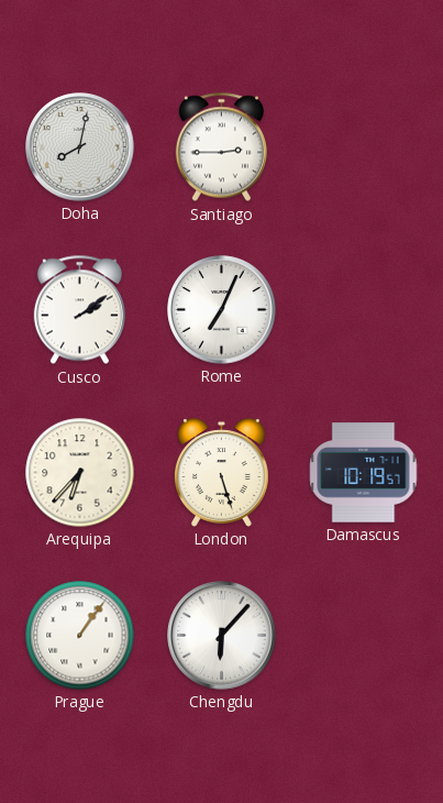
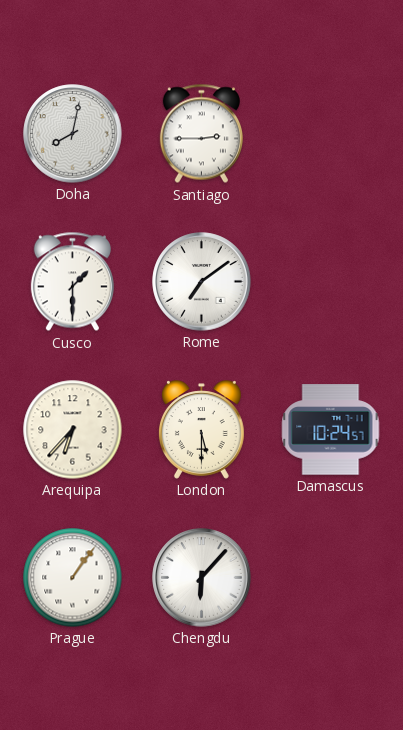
Cusco: 2:09 -> 1:30 (72, 282)
Rome: 7:04 -> 7:09 (202, 282)
London: 5:27 -> 5:30 (201, 430)
Damascus: 10:19 -> 10:24 (331, 430)
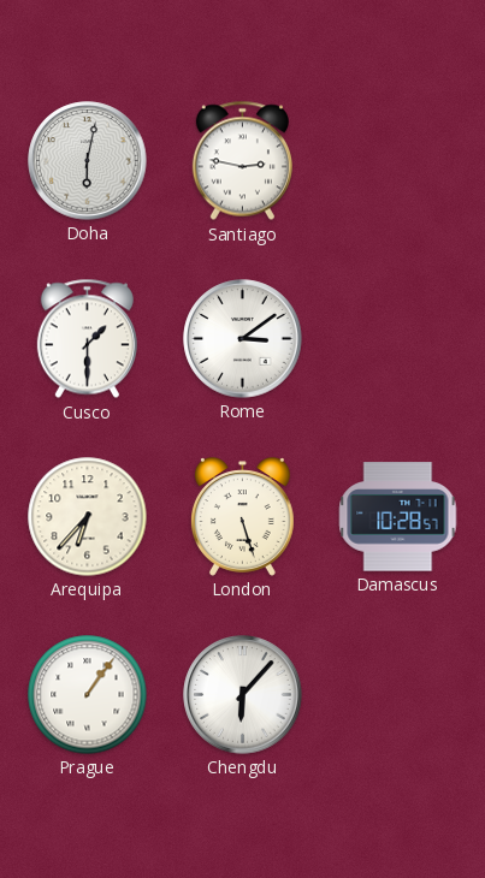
Doha: 8:02 -> 6:02 (88, 161)
Santiago: 2:45 -> 2:47 (242, 161)
Rome: 7:09 -> 3:09 (243, 339)
London: 5:30 -> 5:27 (242, 517)
Damascus: 10:24 -> 10:28 (398, 517)
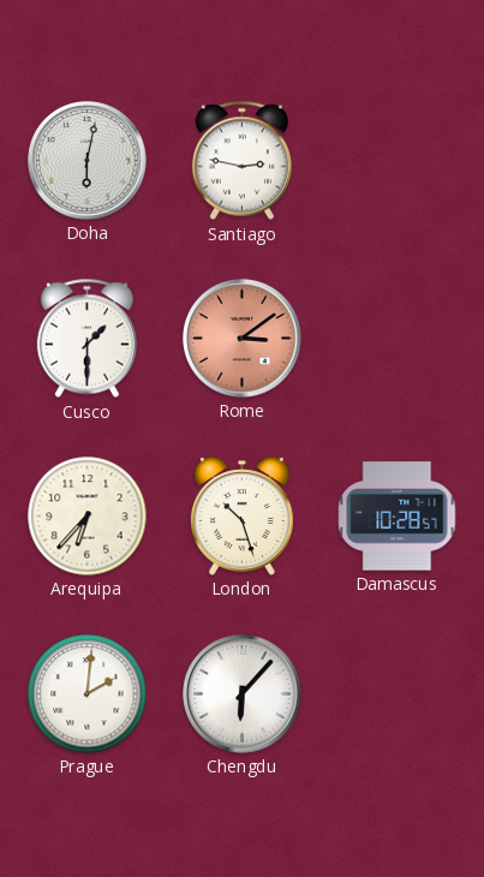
Rome dial: white -> salmon (243, 339)
London: 5:27 -> 10:27 (241, 517)
Prague: 1:06 -> 2:01 (88, 694)
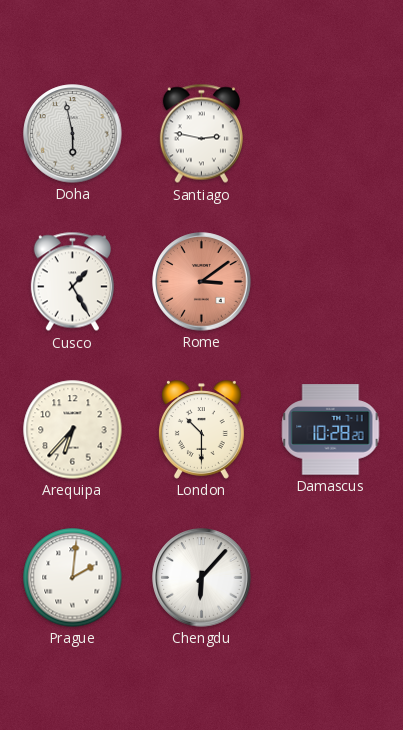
Doha: 6:02 -> 5:58 (73, 134)
Cusco: 1:30 -> 1:25 (72, 282)
London: 10:27 -> 10:30 (201, 430)
Damascus: 10:28:57 -> 10:28:20 (331, 430)
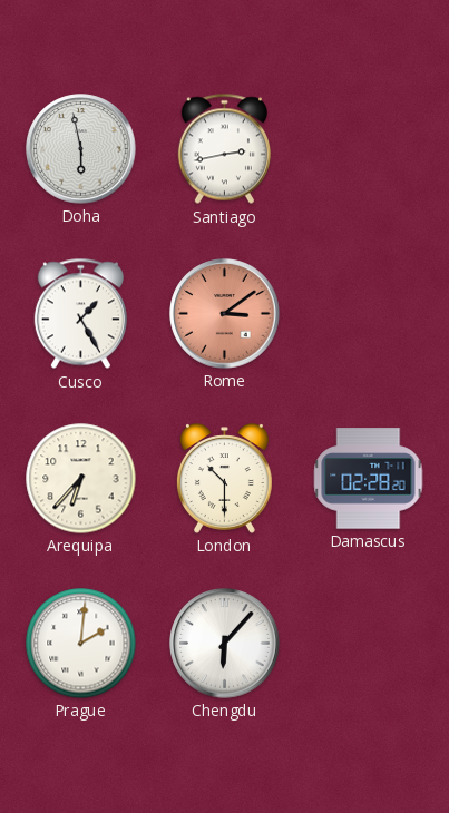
Santiago: 2:47 -> 2:43 (224, 149)
Damascus: 10:28 -> 02:28 (369, 479)
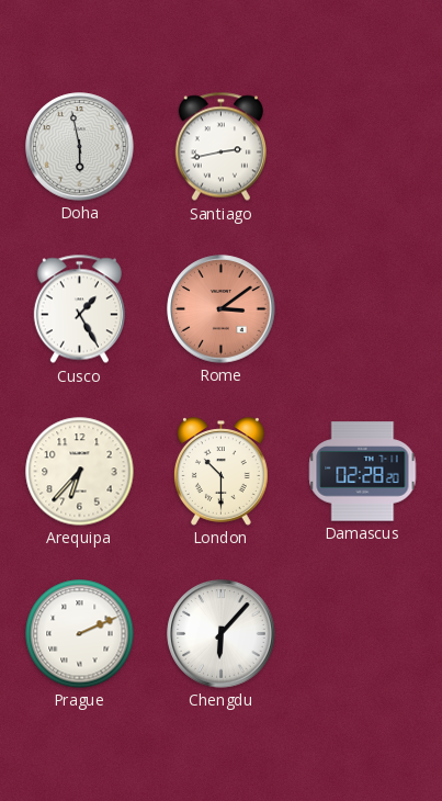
Prague: 2:01 -> 2:11 (80, 634)
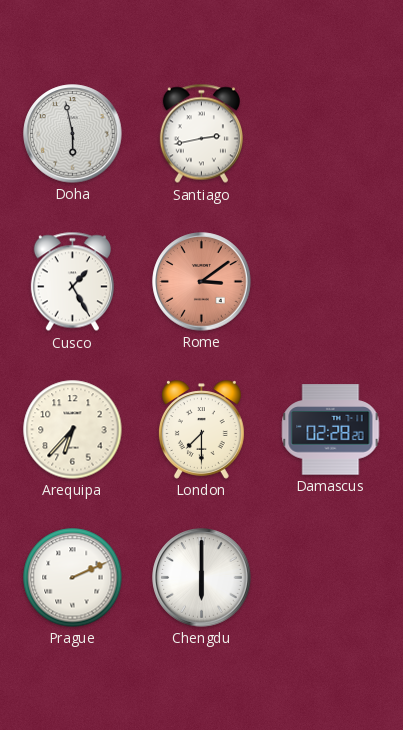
London: 10:30 -> 7:30 (201, 430)
Chengdu: 6:07 -> 6:00 (202, 578)
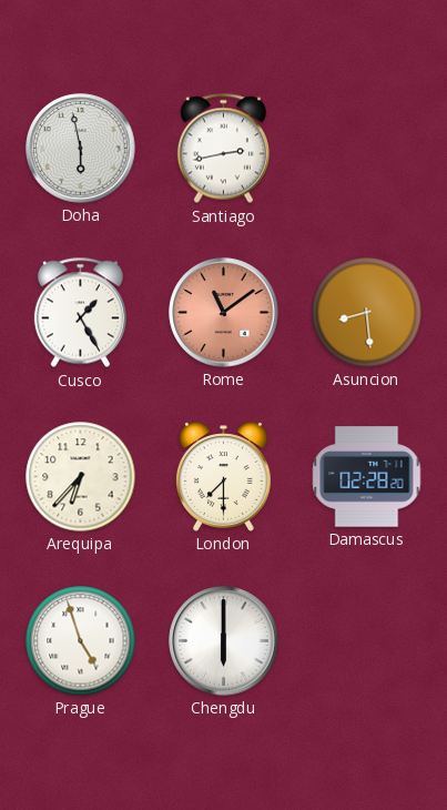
Rome: 3:09 -> 11:09 (224, 313)
Asuncion: none -> 8:29 (367, 313)
Prague: 2:11 -> 4:57 (81, 641)
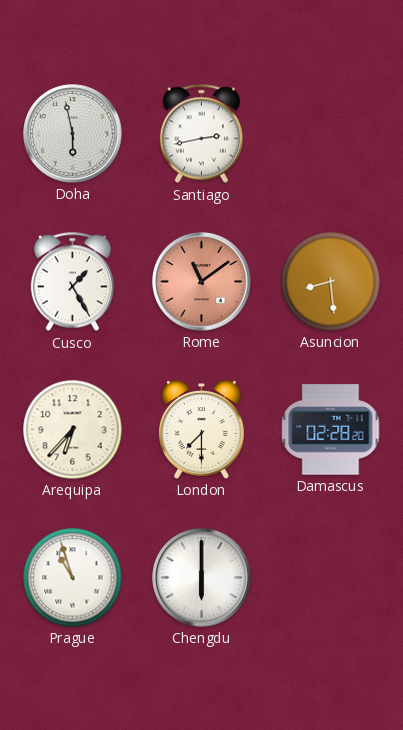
Prague: 4:57 -> 10:57 (73, 578)
